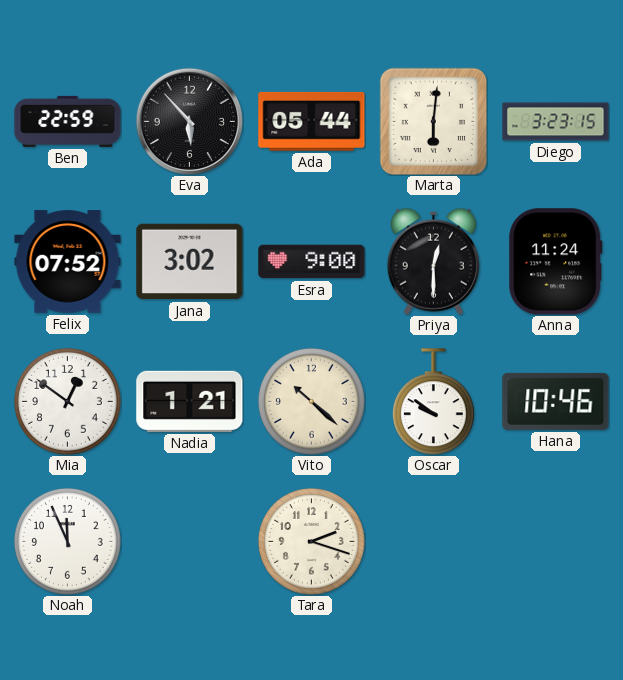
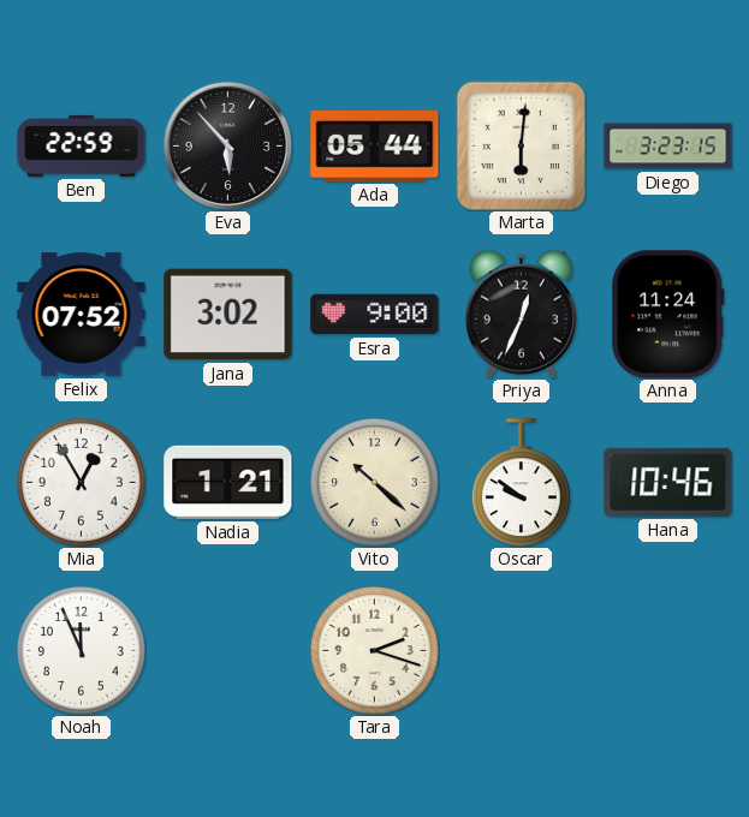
Priya: 12:30 -> 12:34 (521, 314)
Mia: 12:51 -> 12:55 (81, 482)
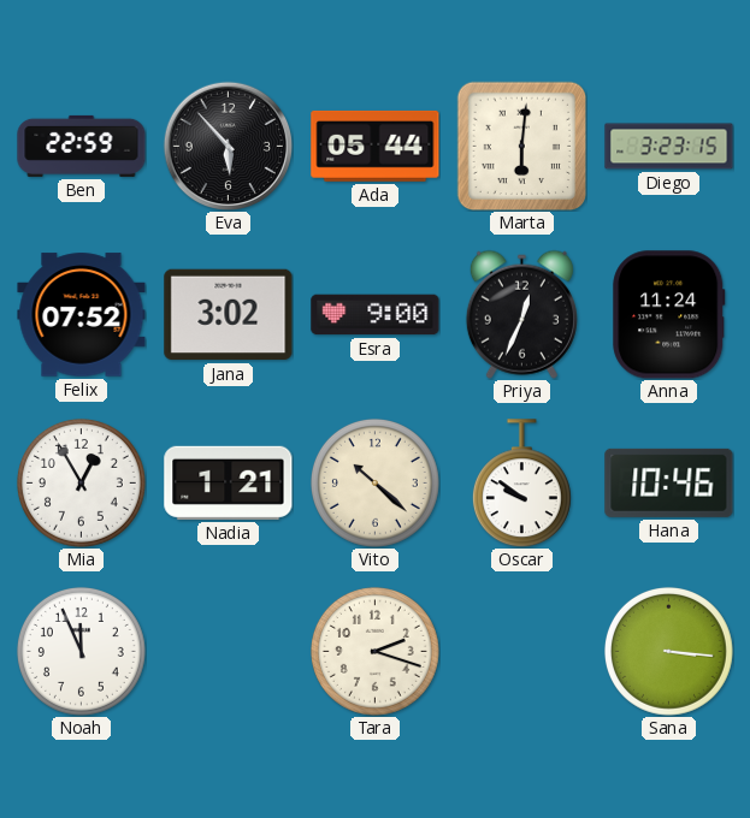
Sana: none -> 3:16 (668, 651)
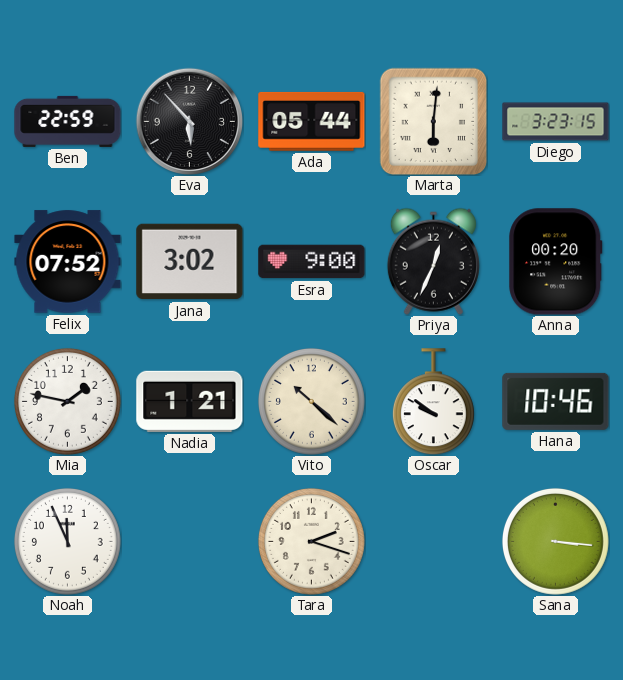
Anna: 11:24 -> 00:20 (556, 262)
Mia: 12:55 -> 1:47 (67, 401)
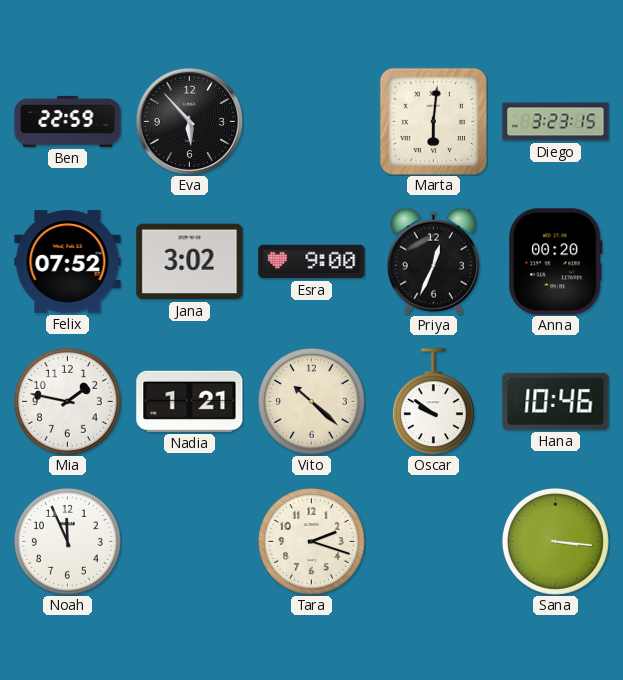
Ada: 05:44 -> none (312, 121)
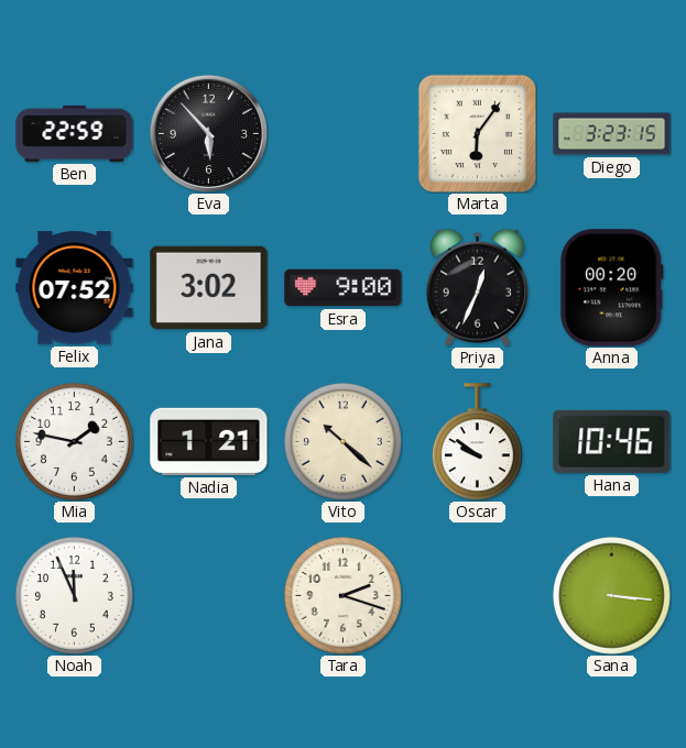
Marta: 6:01 -> 6:06 (477, 133)
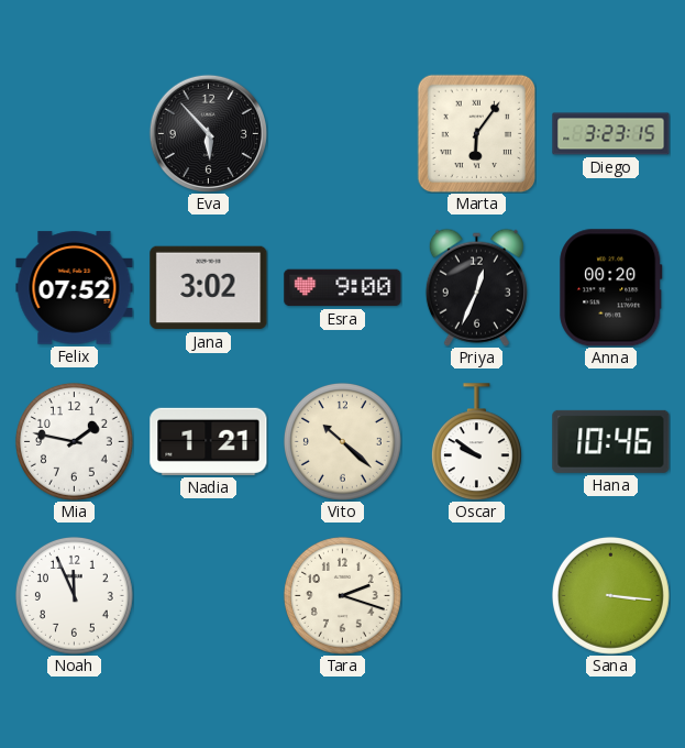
Ben: 22:59 -> none (75, 133)
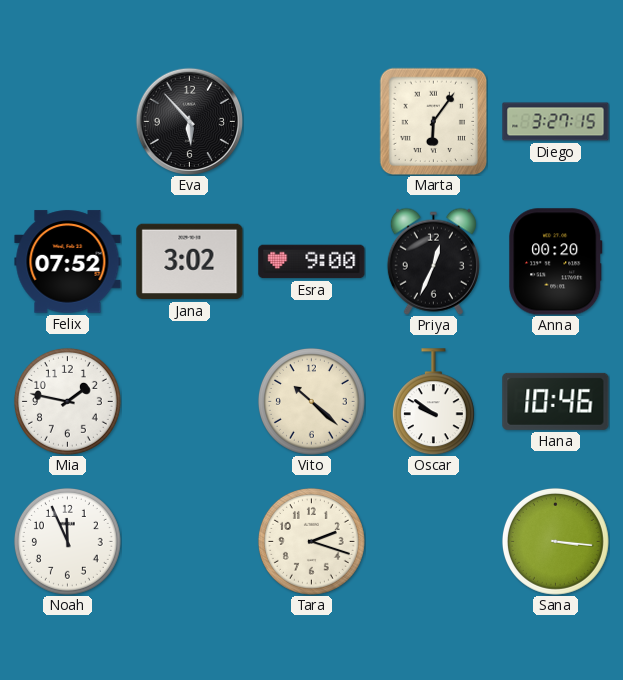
Diego: 3:23 -> 3:27 (556, 122)
Nadia: 1:21 -> none (209, 441)
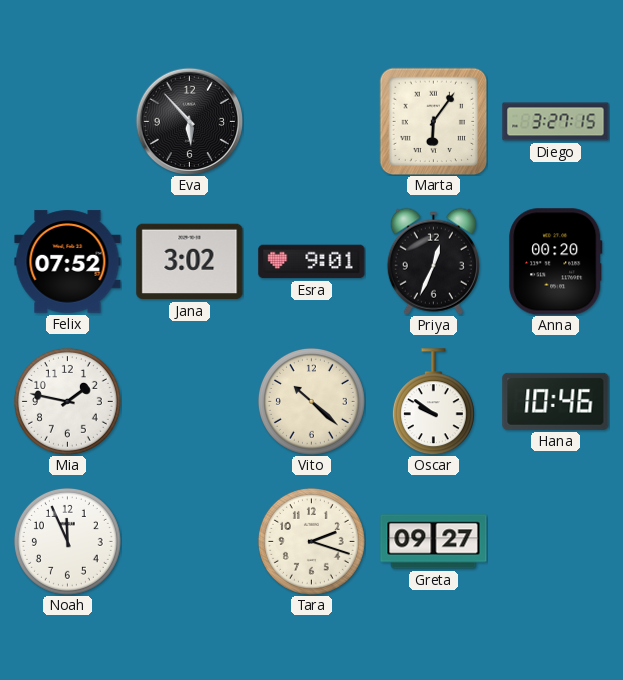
Esra: 9:00 -> 9:01 (312, 262)
Greta: none -> 09:27 (434, 542)
Sana: 3:16 -> none (555, 541)
